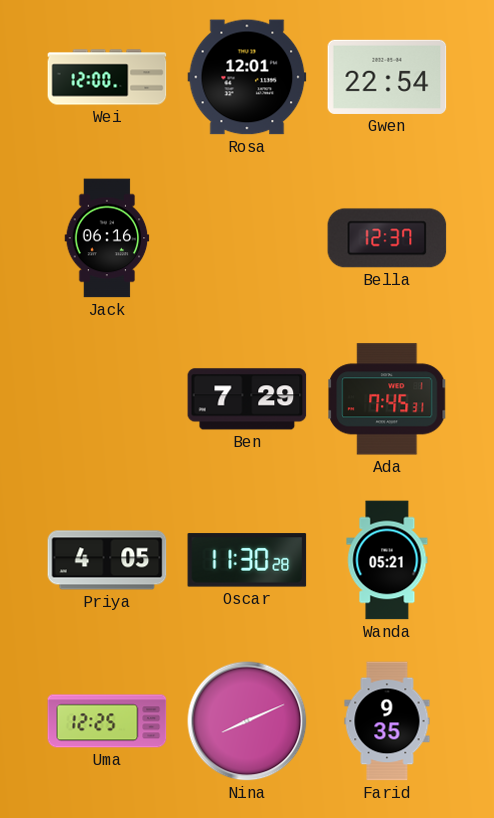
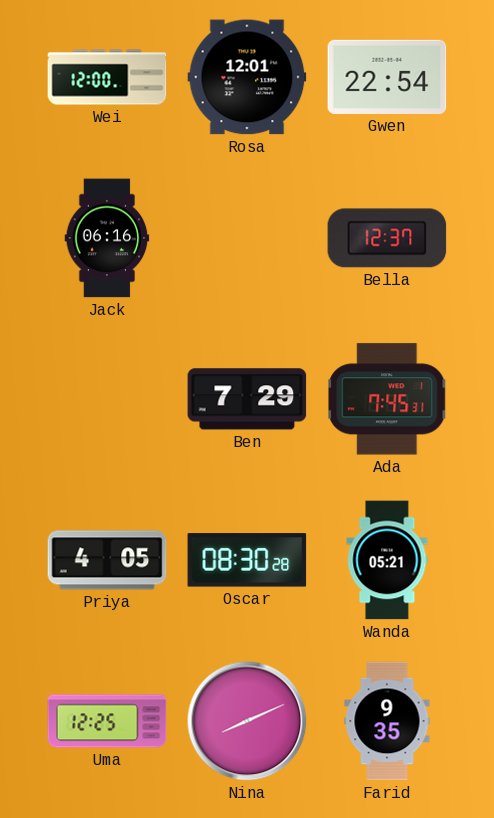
Oscar: 11:30 -> 08:30 (247, 560)
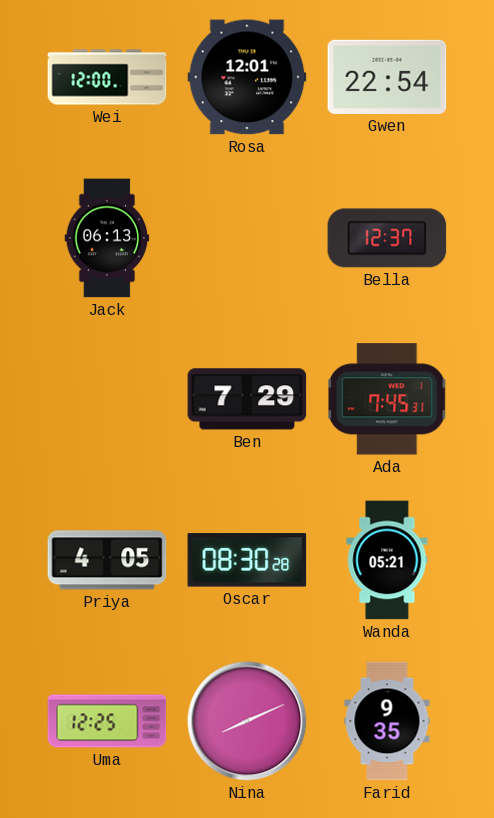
Jack: 06:16 -> 06:13 (107, 238)
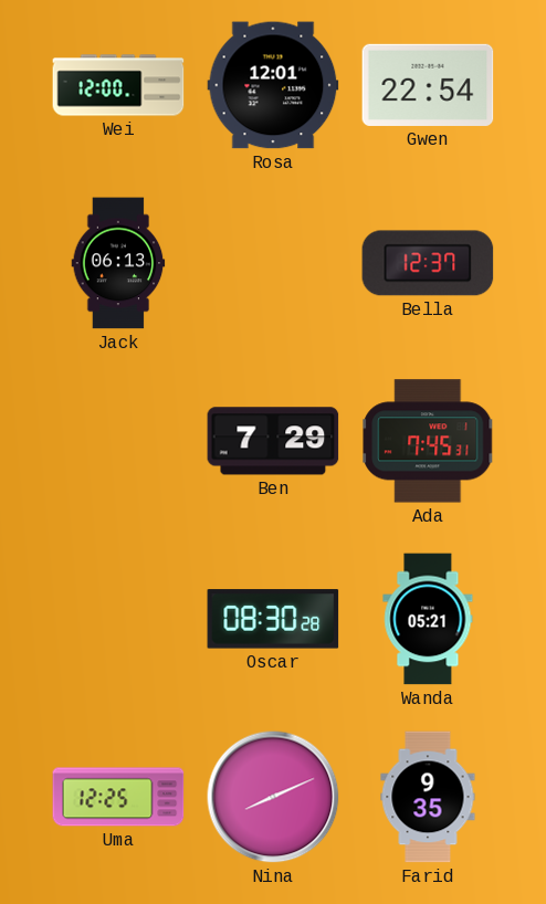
Priya: 4:05 -> none (107, 560)
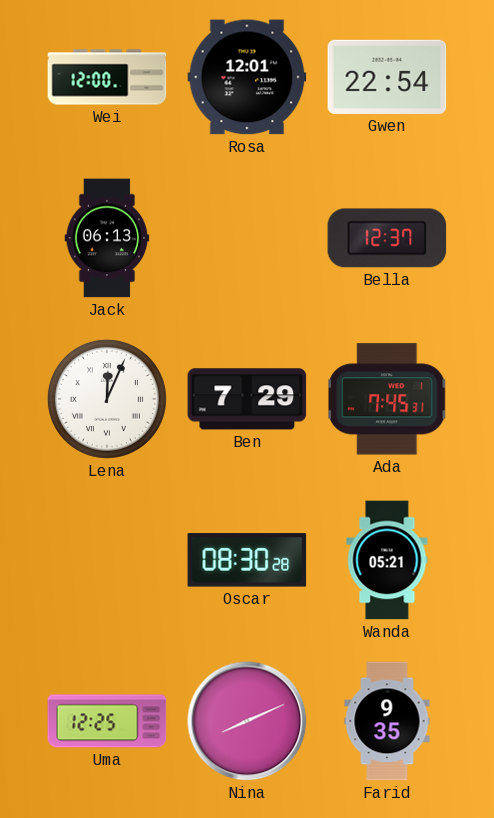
Lena: none -> 12:04 (107, 399)
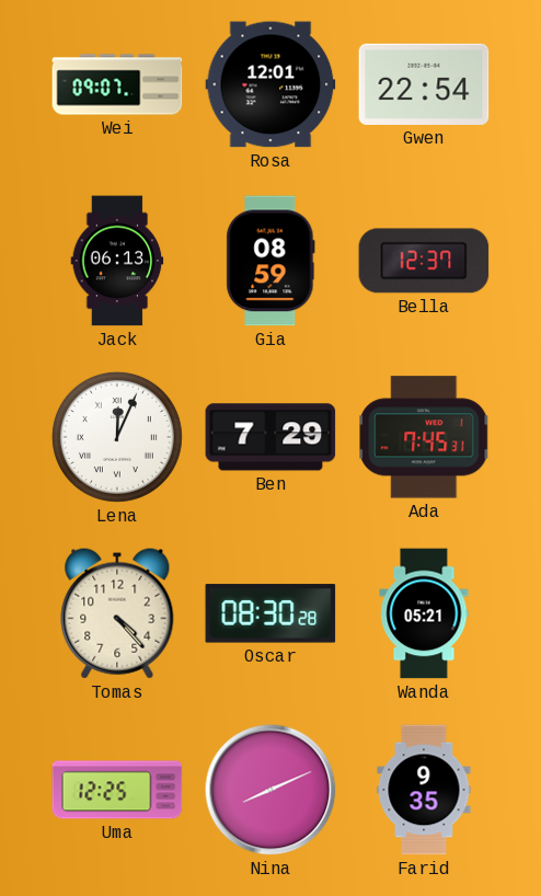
Wei: 12:00 -> 09:07 (117, 84)
Gia: none -> 08:59 (270, 261)
Tomas: none -> 4:23 (117, 613)
